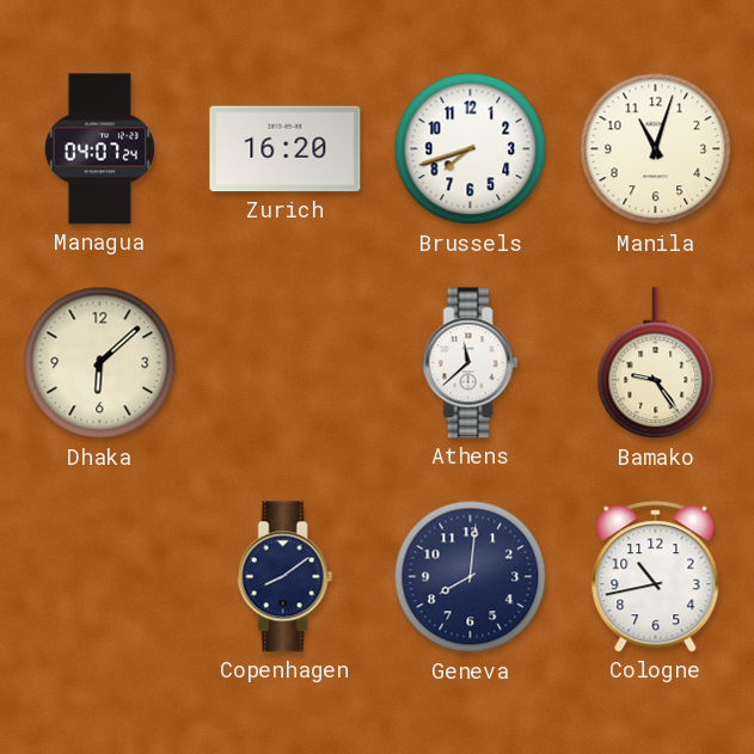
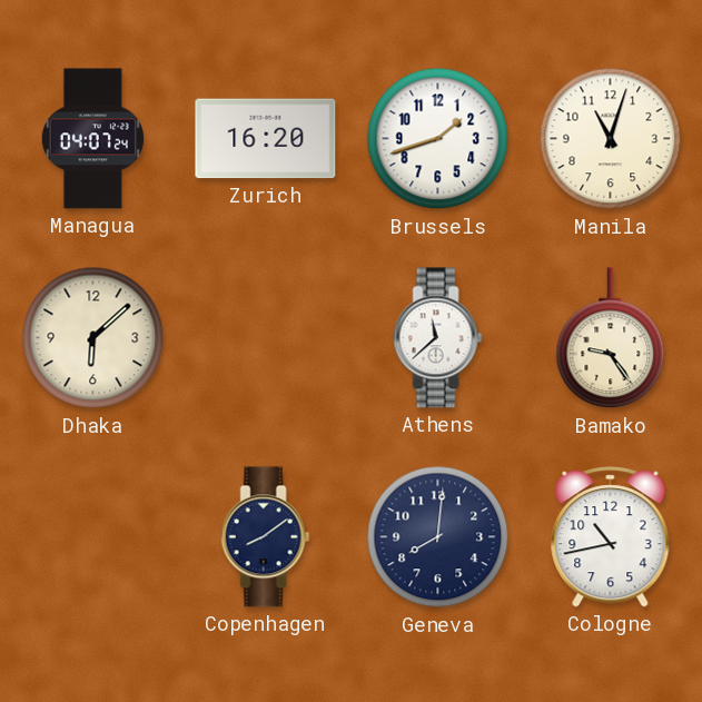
Brussels: 7:42 -> 1:42 (438, 139)
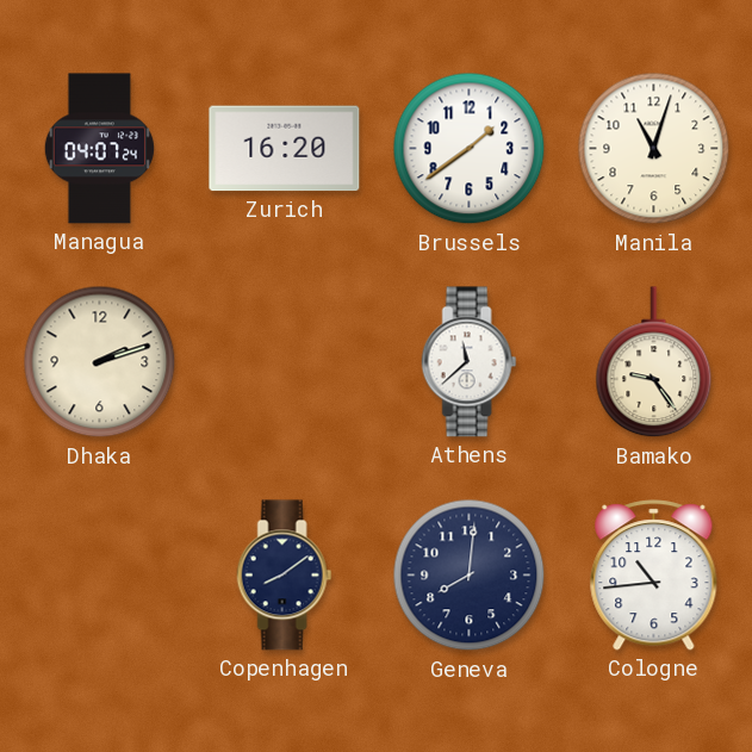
Brussels: 1:42 -> 1:39 (470, 149)
Dhaka: 6:08 -> 2:12 (100, 362)
Cologne: 10:43 -> 10:44 (654, 576)
